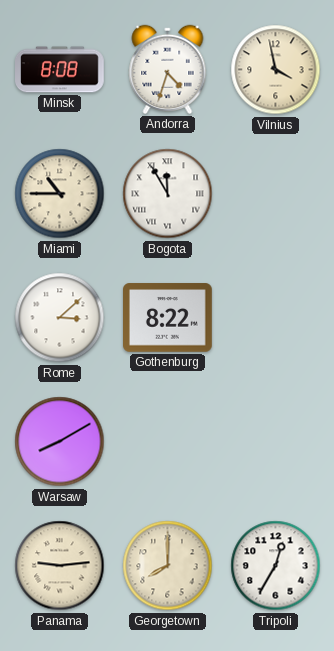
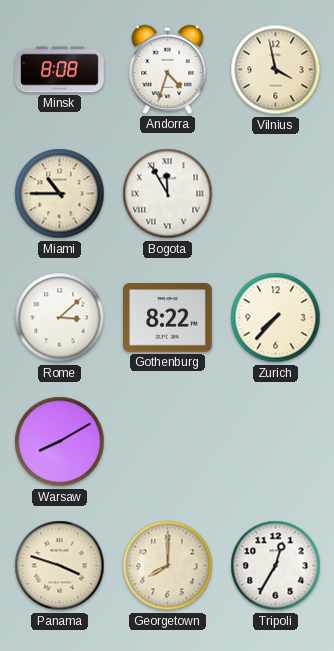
Zurich: none -> 7:37 (276, 318)
Panama: 9:14 -> 3:48 (60, 566)
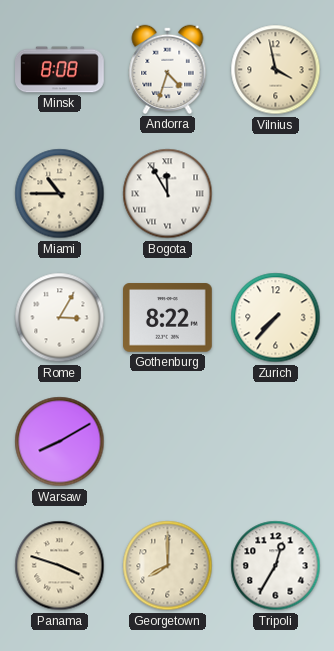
Rome: 3:08 -> 3:05 (60, 318)
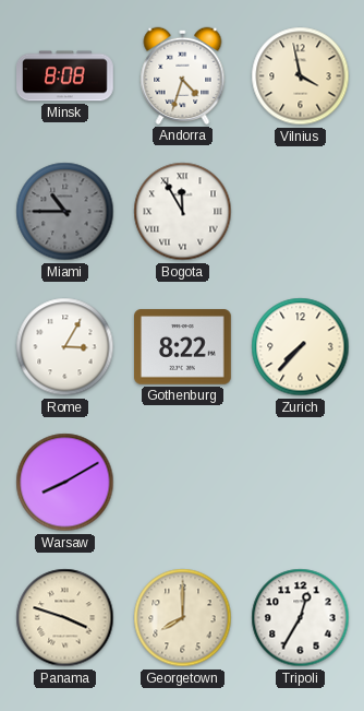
Miami dial: cream -> grey (65, 212)
